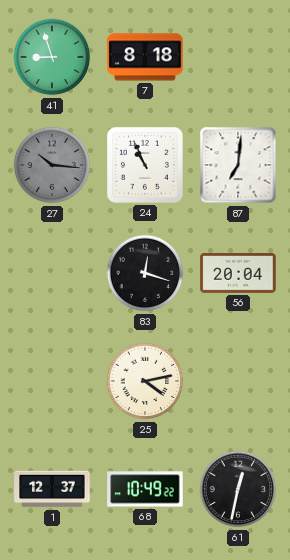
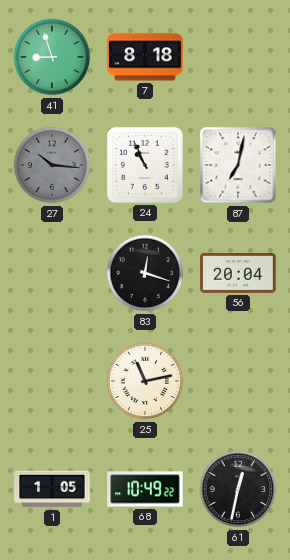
87: 7:01 -> 7:02 (238, 165)
25: 4:13 -> 11:13 (145, 381)
1: 12:37 -> 1:05 (52, 489)
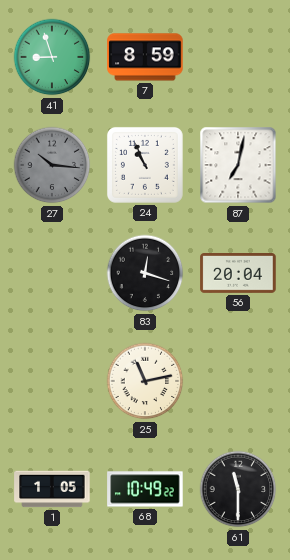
7: 8:18 -> 8:59 (145, 57)
61: 12:32 -> 11:30 (238, 489)
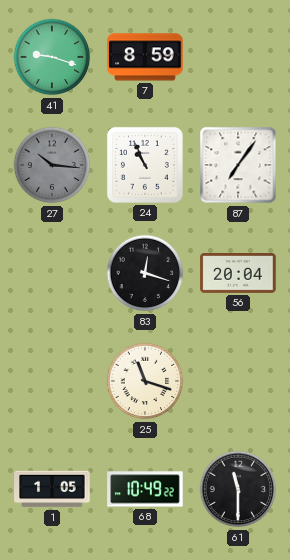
41: 8:57 -> 9:18 (52, 57)
87: 7:02 -> 7:06 (238, 165)
25: 11:13 -> 11:18 (145, 381)
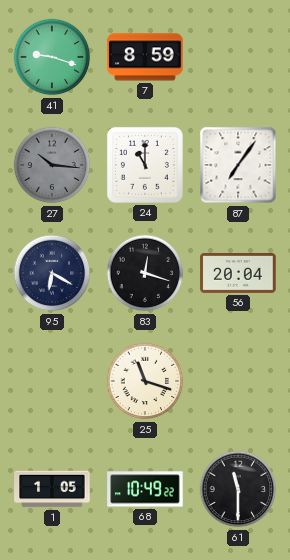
24: 10:56 -> 11:00 (145, 165)
95: none -> 6:20 (52, 273)
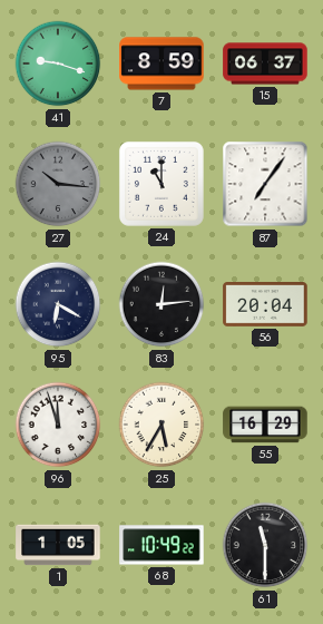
15: none -> 06:37 (265, 64)
83: 12:18 -> 12:14 (161, 304)
96: none -> 11:57 (58, 425)
25: 11:18 -> 5:35 (161, 425)
55: none -> 16:29 (265, 425)
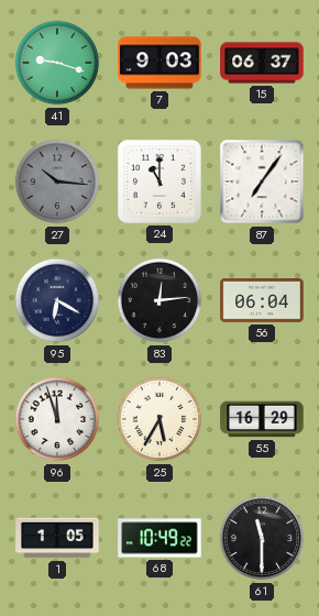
7: 8:59 -> 9:03 (159, 63)
56: 20:04 -> 06:04 (262, 301)
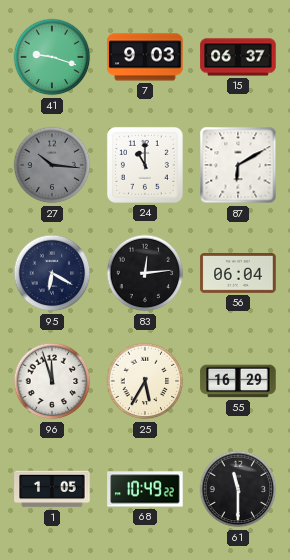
87: 7:06 -> 6:10 (238, 165)
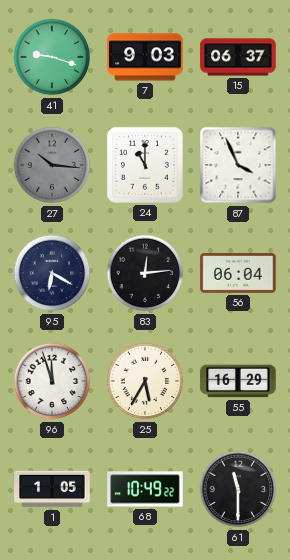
87: 6:10 -> 3:56 (238, 165)
